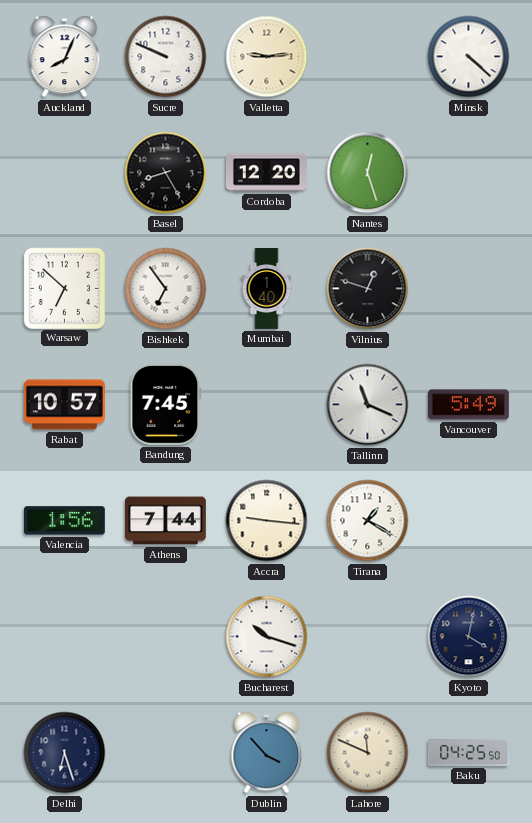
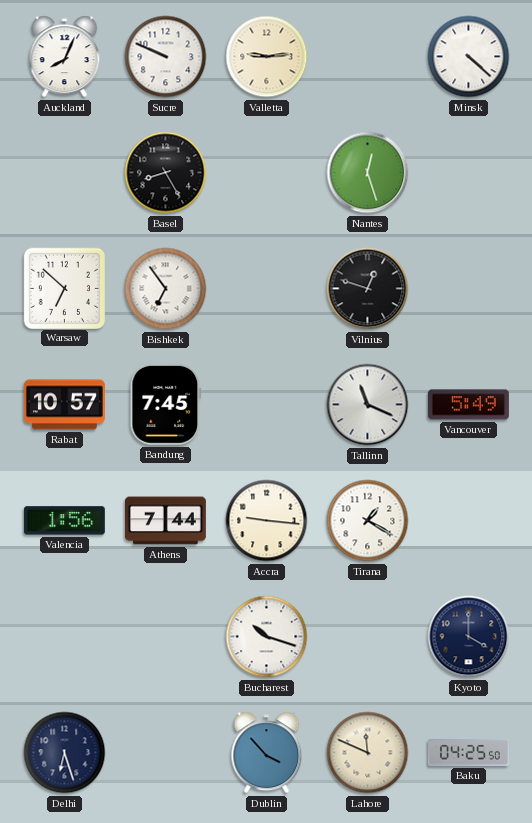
Cordoba: 12:20 -> none (266, 173)
Mumbai: 1:40 -> none (267, 289)
Kyoto: 4:02 -> 4:00 (469, 637)
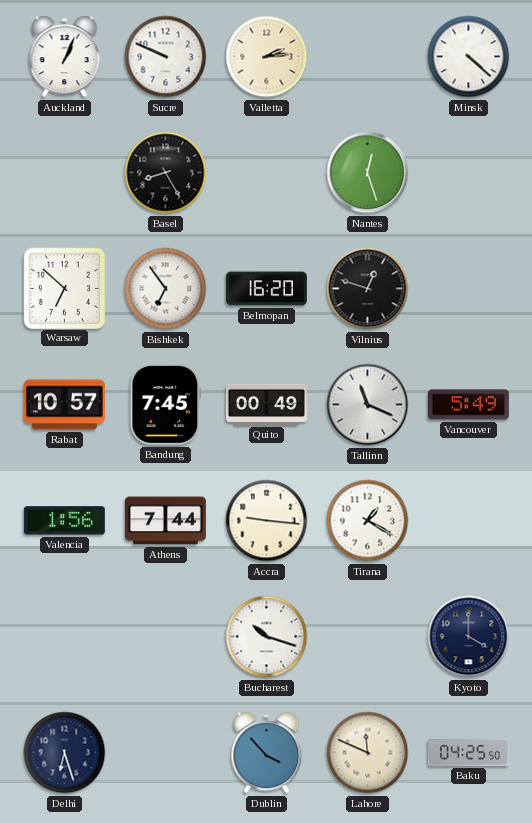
Auckland: 8:04 -> 1:04 (65, 57)
Valletta: 9:14 -> 2:14 (267, 57)
Belmopan: none -> 16:20 (266, 289)
Quito: none -> 00:49 (266, 404)
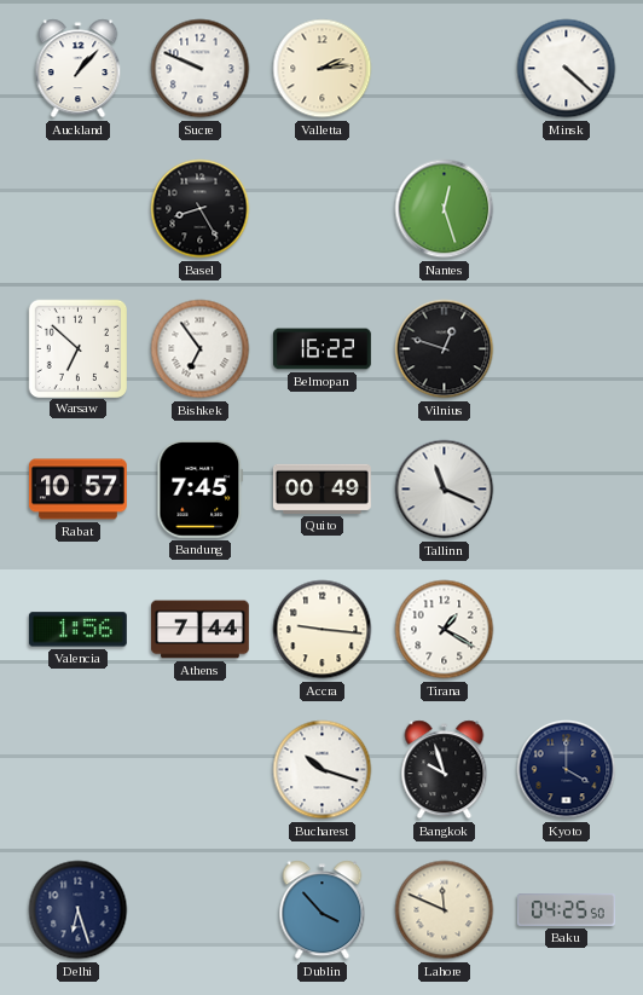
Auckland: 1:04 -> 1:07 (79, 69)
Belmopan: 16:20 -> 16:22 (321, 349)
Vancouver: 5:49 -> none (468, 405)
Bangkok: none -> 9:57 (445, 770)
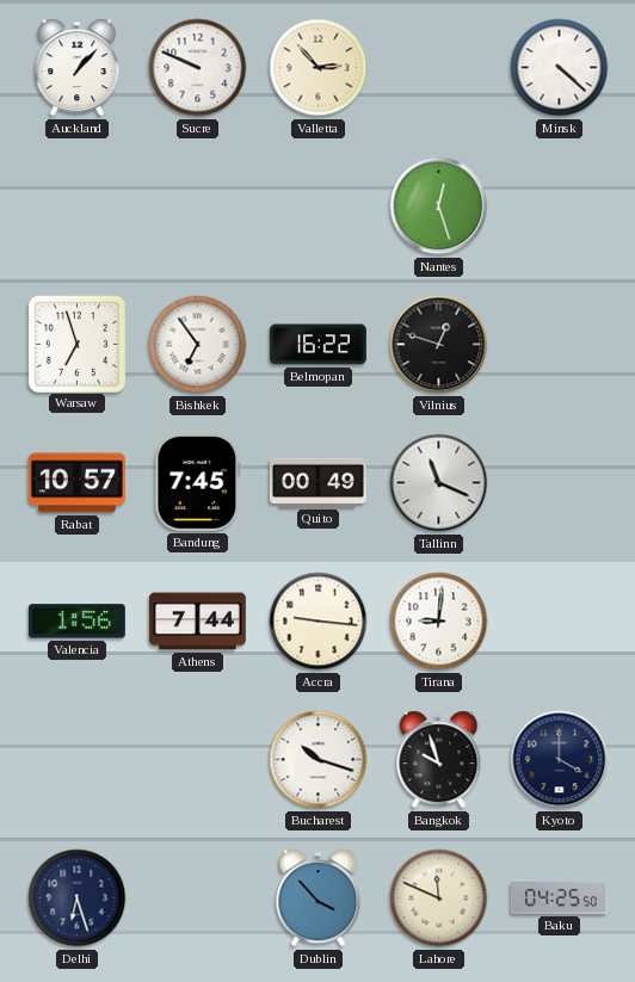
Valletta: 2:14 -> 2:53 (319, 68)
Basel: 8:25 -> none (201, 209)
Warsaw: 6:52 -> 6:57 (76, 344)
Tirana: 1:20 -> 9:01 (439, 622)
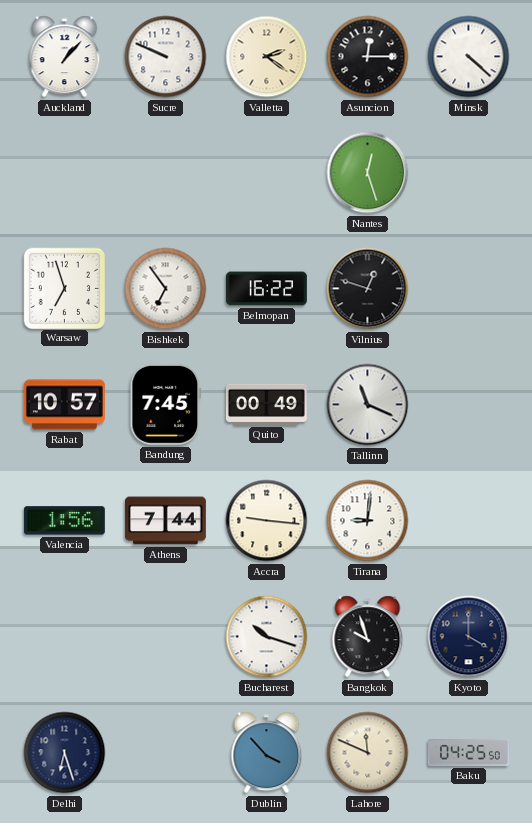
Valletta: 2:53 -> 2:21 (267, 57)
Asuncion: none -> 12:15 (368, 57)
